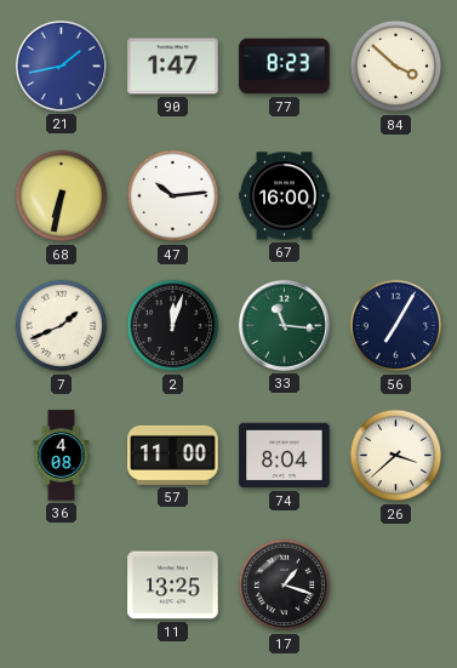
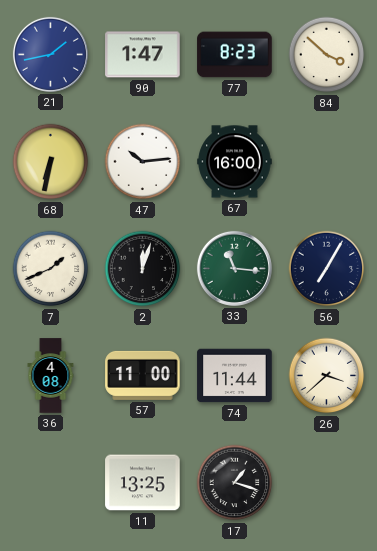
74: 8:04 -> 11:44 (235, 376)
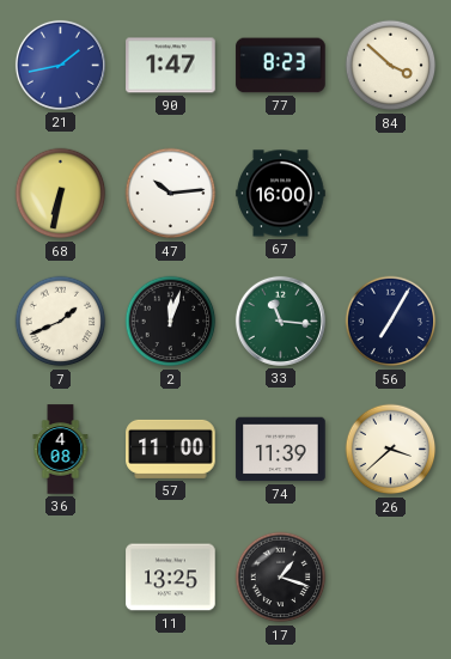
74: 11:44 -> 11:39 (281, 450)
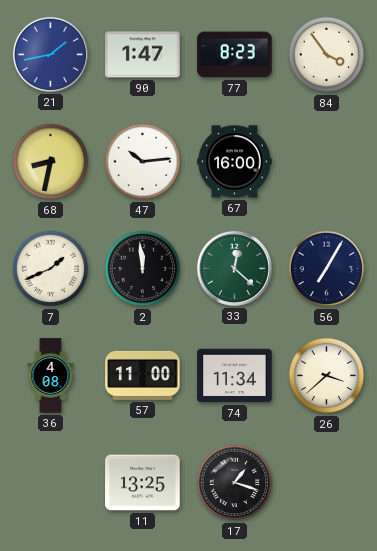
84: 3:52 -> 3:54 (327, 55)
68: 6:32 -> 8:32 (51, 162)
2: 12:03 -> 11:59 (143, 269)
33: 11:16 -> 12:22 (234, 268)
74: 11:39 -> 11:34 (235, 376)
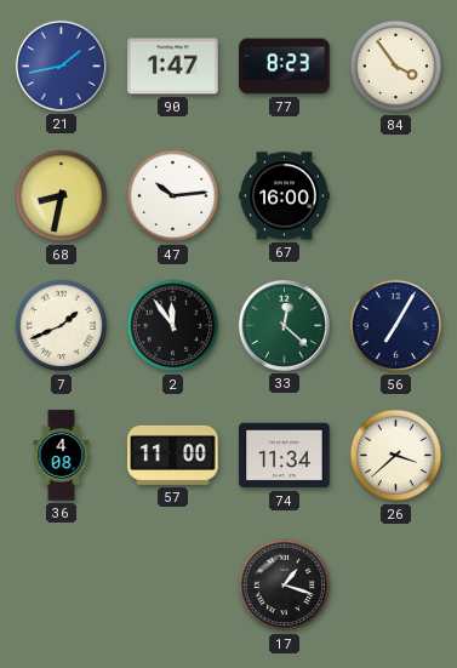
2: 11:59 -> 11:54 (173, 326)
11: 13:25 -> none (143, 483)
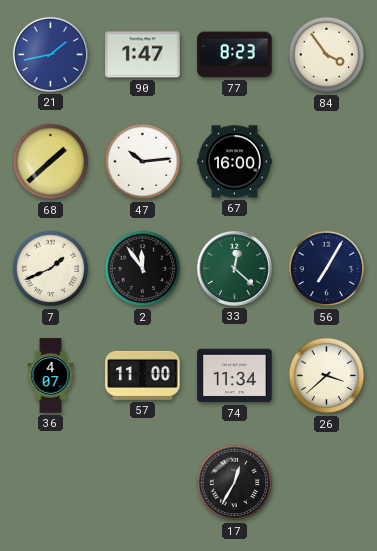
68: 8:32 -> 1:38 (51, 162)
36: 4:08 -> 4:07 (51, 376)
17: 1:18 -> 12:35 (235, 483)
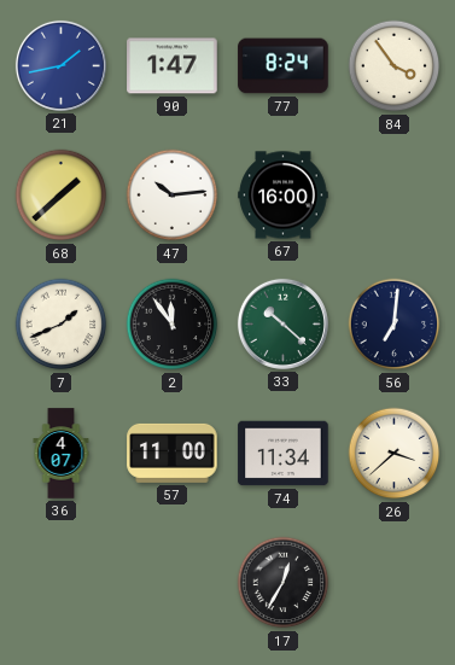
77: 8:23 -> 8:24 (284, 66)
33: 12:22 -> 10:22 (282, 323)
56: 7:05 -> 7:01 (395, 325)
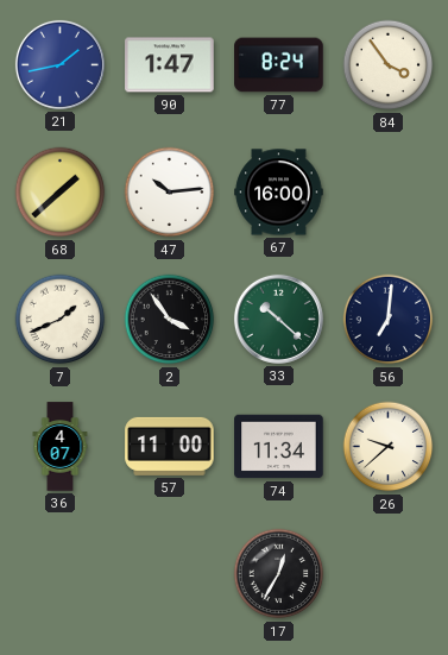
2: 11:54 -> 3:54 (170, 320)
26: 3:38 -> 9:38 (389, 447)
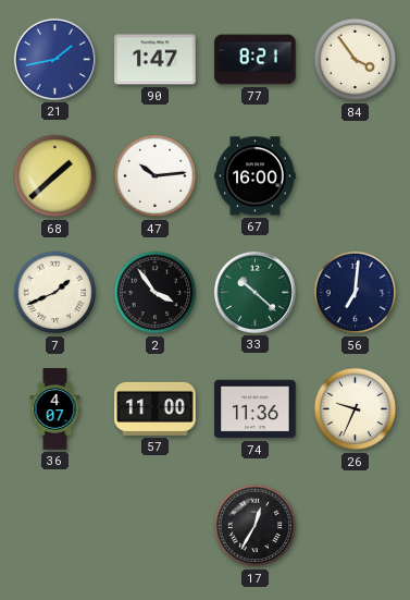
77: 8:24 -> 8:21 (256, 60)
74: 11:34 -> 11:36 (256, 409)
26: 9:38 -> 9:34 (356, 409)
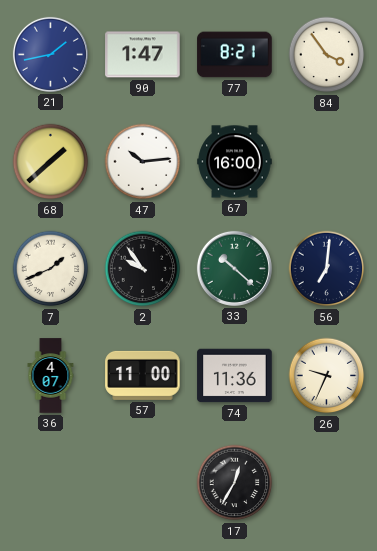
2: 3:54 -> 9:54 (143, 269)
